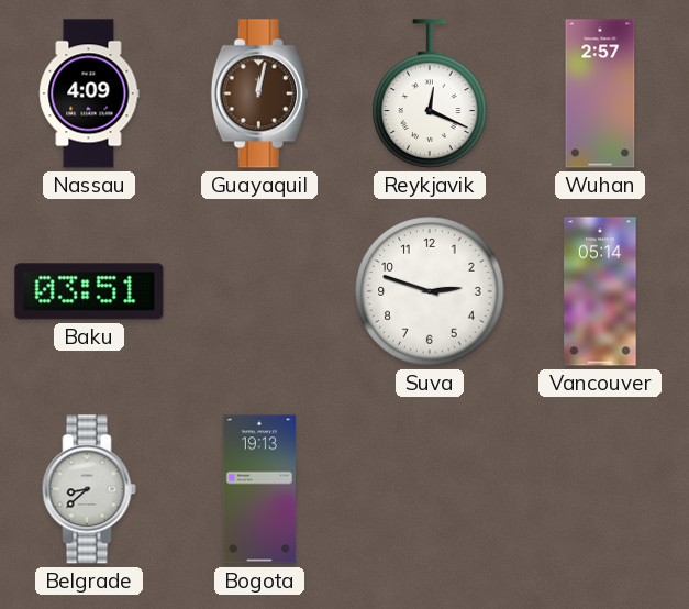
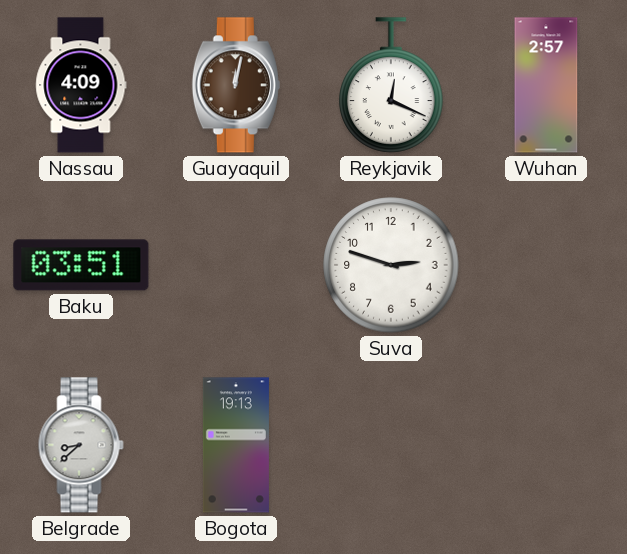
Vancouver: 05:14 -> none (600, 291)
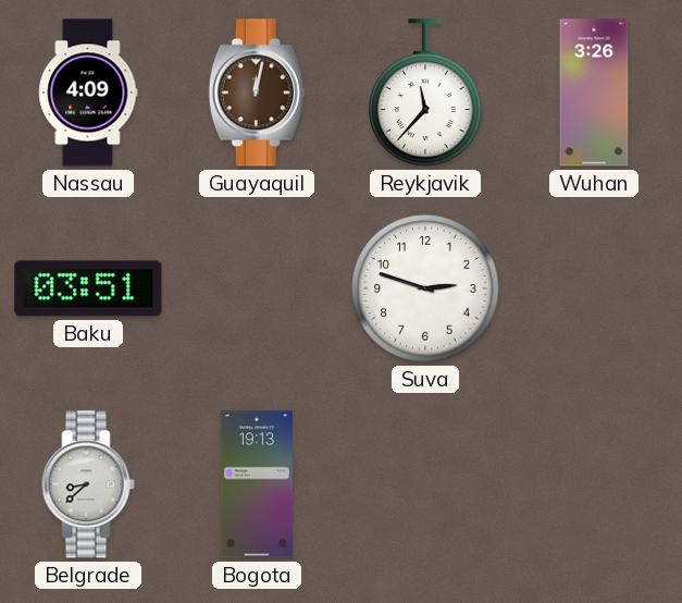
Reykjavik: 12:19 -> 11:37 (425, 93)
Wuhan: 2:57 -> 3:26 (594, 93)
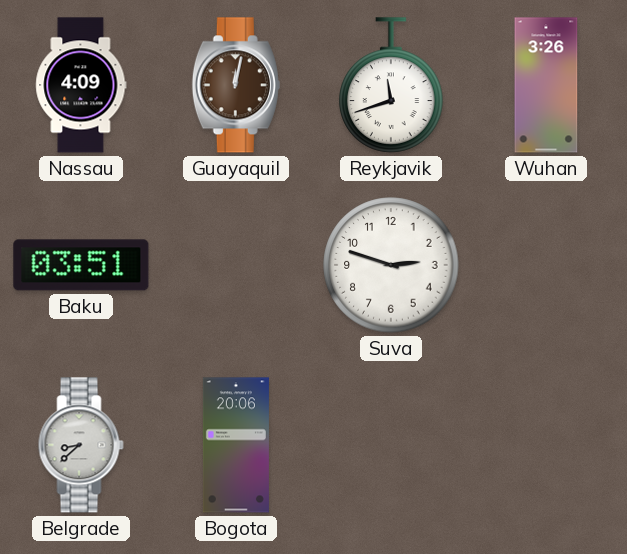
Reykjavik: 11:37 -> 11:42 (391, 85)
Bogota: 19:13 -> 20:06 (236, 445)
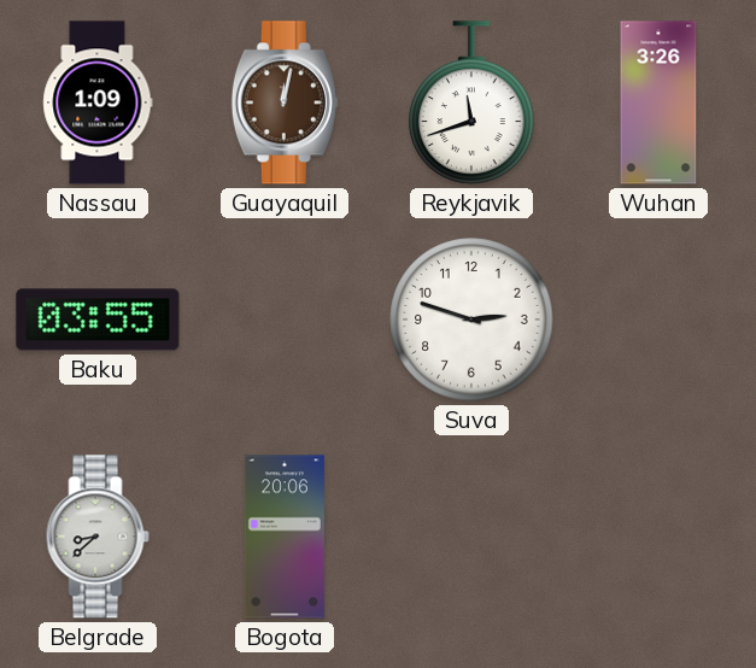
Nassau: 4:09 -> 1:09 (98, 102)
Baku: 03:51 -> 03:55 (98, 320)
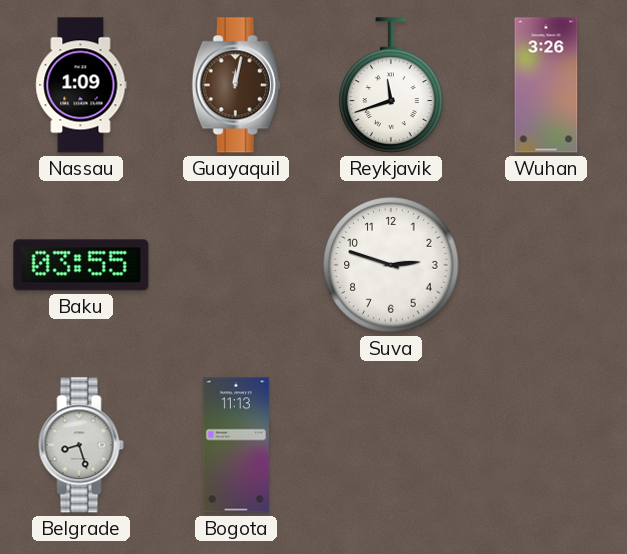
Belgrade: 8:38 -> 8:27 (81, 445)
Bogota: 20:06 -> 11:13 (236, 445)
